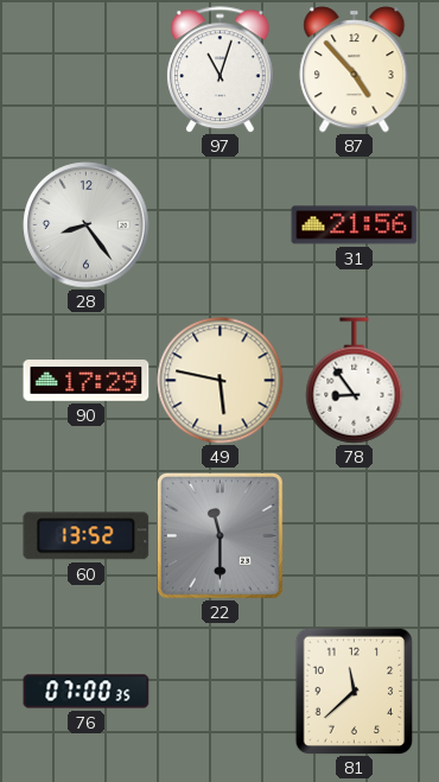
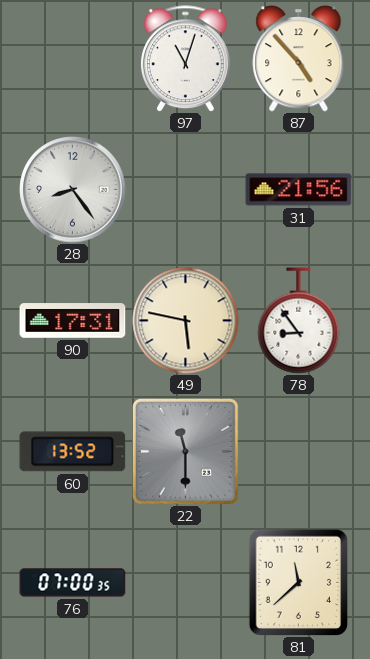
90: 17:29 -> 17:31 (73, 321)
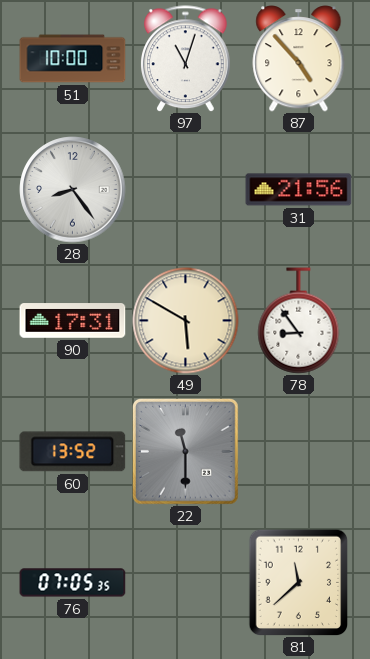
51: none -> 10:00 (73, 59)
49: 5:47 -> 5:50 (186, 321)
76: 07:00 -> 07:05 (73, 583)
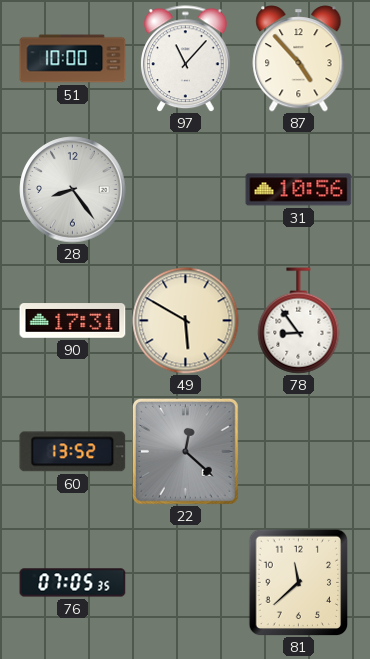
97: 11:03 -> 11:07 (186, 59)
31: 21:56 -> 10:56 (299, 190)
22: 11:30 -> 12:22 (185, 451)
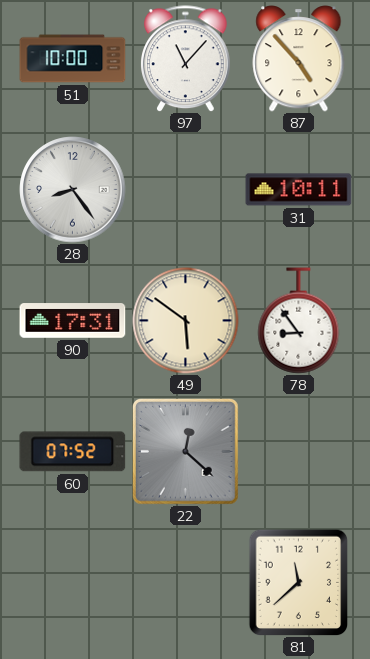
31: 10:56 -> 10:11 (299, 190)
49: 5:50 -> 5:51 (186, 321)
60: 13:52 -> 07:52 (73, 452)
76: 07:05 -> none (73, 583)
